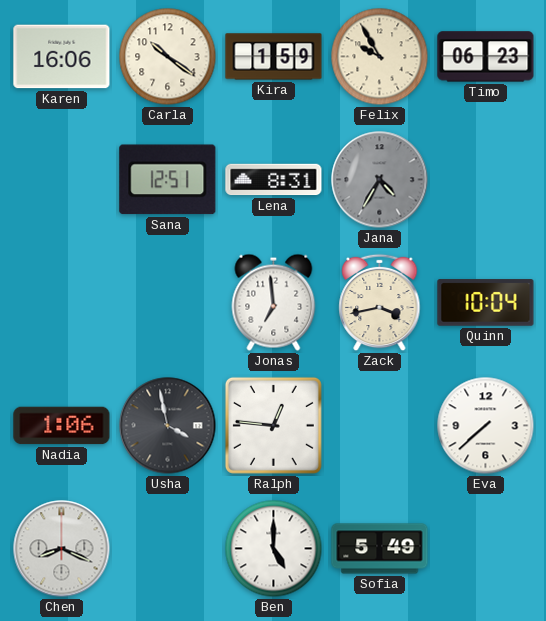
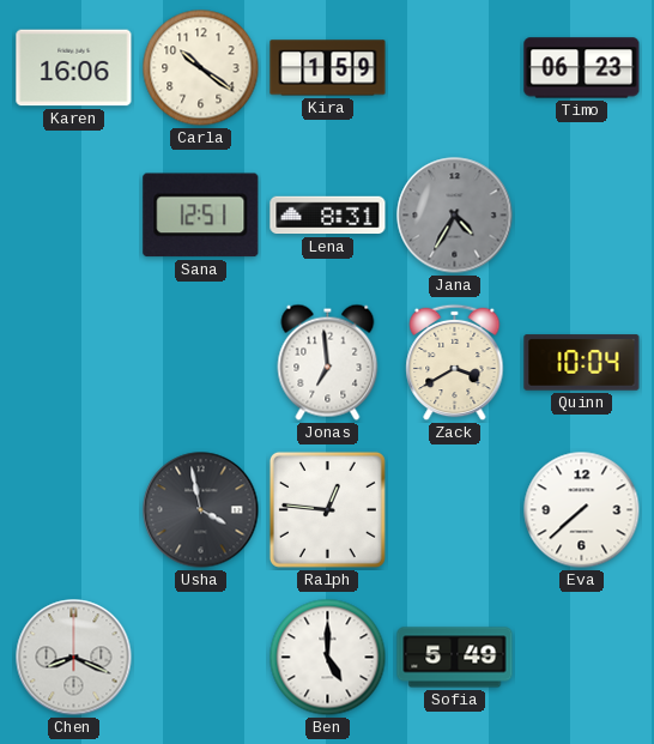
Felix: 9:55 -> none (380, 57)
Zack: 3:43 -> 3:40 (455, 363)
Nadia: 1:06 -> none (62, 426)
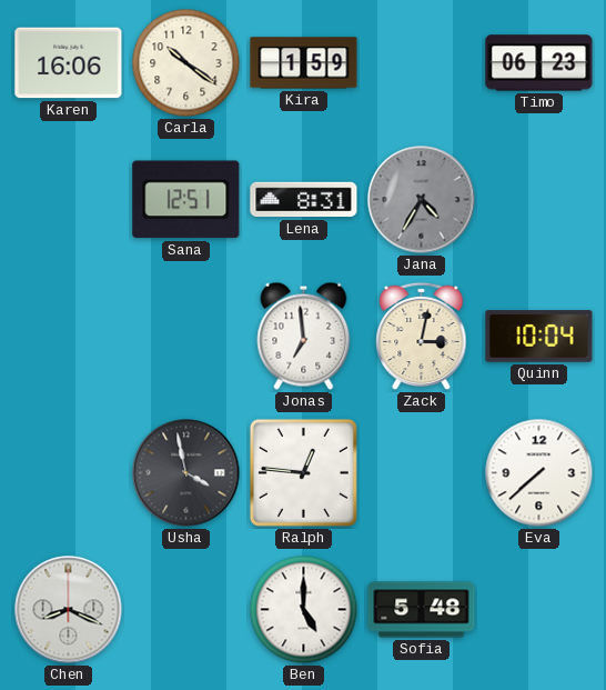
Zack: 3:40 -> 3:02 (422, 337)
Sofia: 5:49 -> 5:48 (422, 610)
